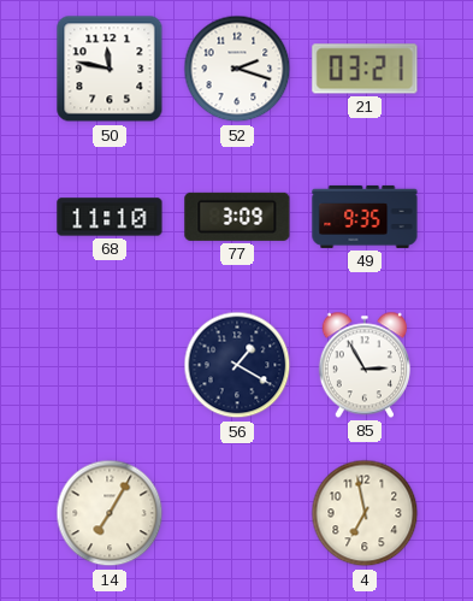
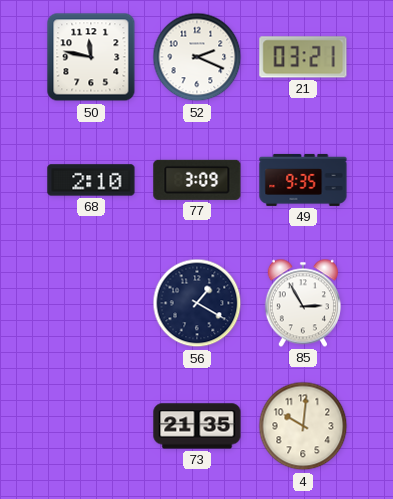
52: 2:18 -> 2:19 (197, 57)
68: 11:10 -> 2:10 (91, 180)
14: 7:05 -> none (110, 513)
73: none -> 21:35 (197, 426)
4: 6:58 -> 10:01 (303, 426)
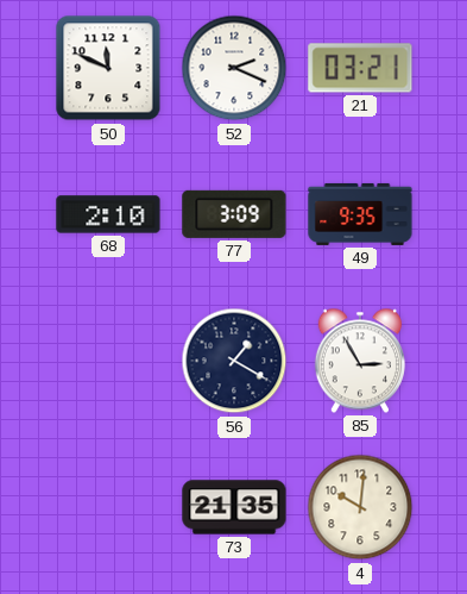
50: 11:47 -> 11:49 (108, 68)
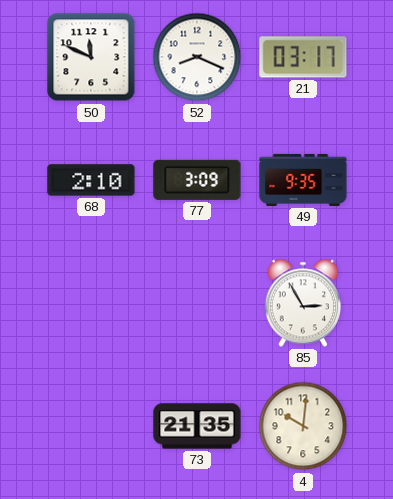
52: 2:19 -> 8:19 (197, 57)
21: 03:21 -> 03:17 (303, 57)
56: 1:20 -> none (234, 361)
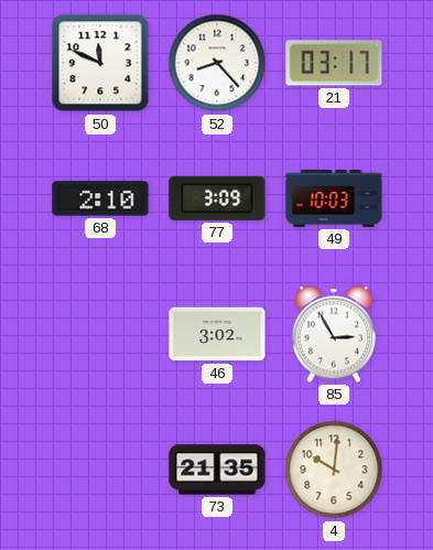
52: 8:19 -> 8:23 (217, 63)
49: 9:35 -> 10:03 (334, 198)
46: none -> 3:02 (217, 334)
